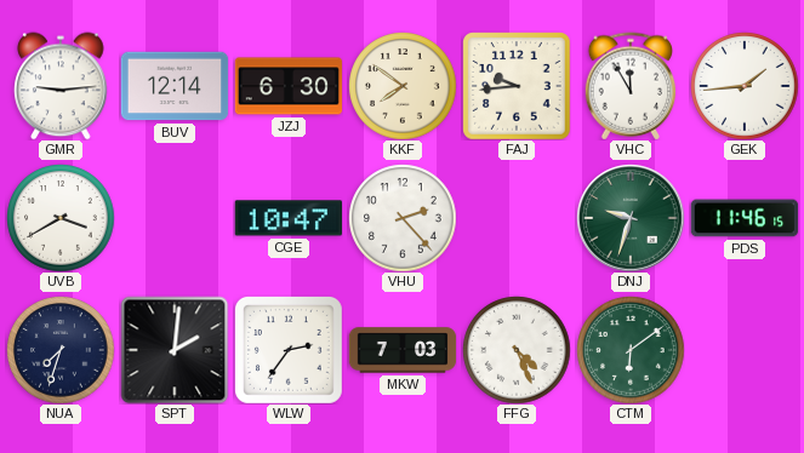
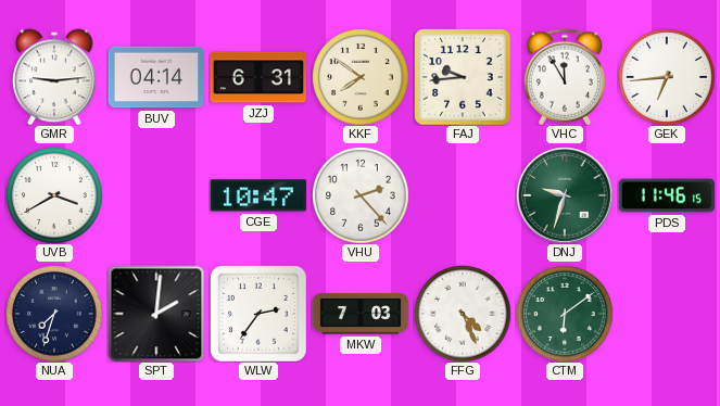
BUV: 12:14 -> 04:14 (156, 77)
JZJ: 6:30 -> 6:31 (258, 77)
GEK: 1:44 -> 6:44 (667, 77)
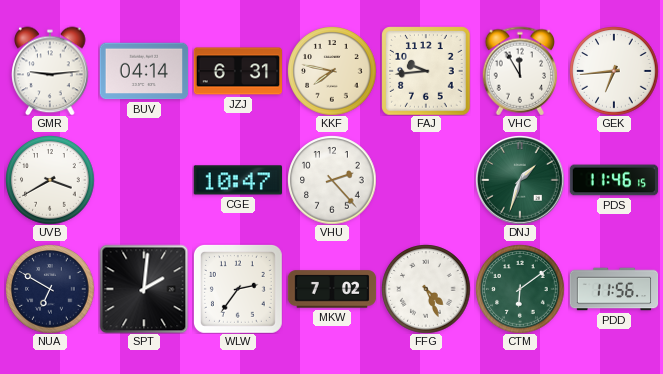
KKF: 7:51 -> 7:47 (332, 71)
DNJ: 9:33 -> 1:33 (520, 180)
NUA: 7:33 -> 6:50 (50, 289)
MKW: 7:03 -> 7:02 (332, 289)
PDD: none -> 11:56 (614, 289)
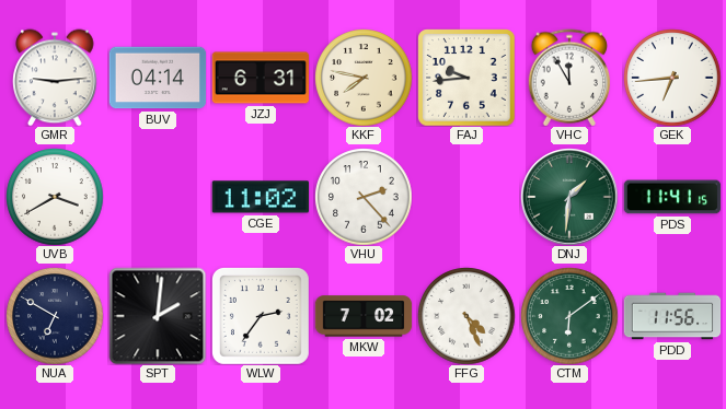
CGE: 10:47 -> 11:02 (260, 197)
DNJ: 1:33 -> 1:31 (569, 197)
PDS: 11:46 -> 11:41 (672, 197)
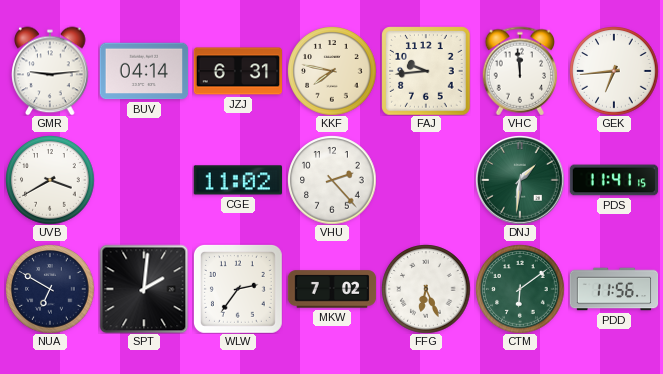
VHC: 11:55 -> 11:59 (519, 71)
FFG: 4:26 -> 6:26 (426, 289)
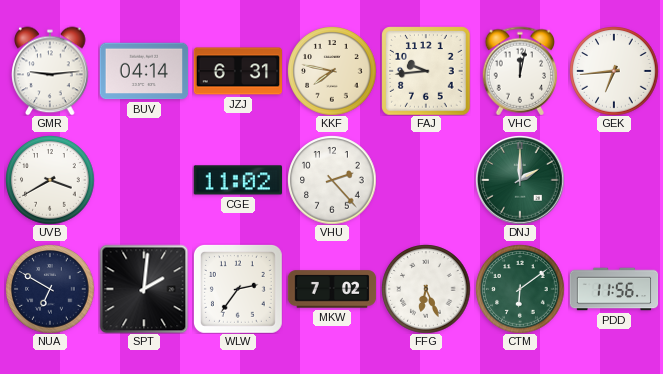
VHC: 11:59 -> 12:02 (519, 71)
DNJ: 1:31 -> 2:00 (520, 180)
PDS: 11:41 -> none (614, 180)
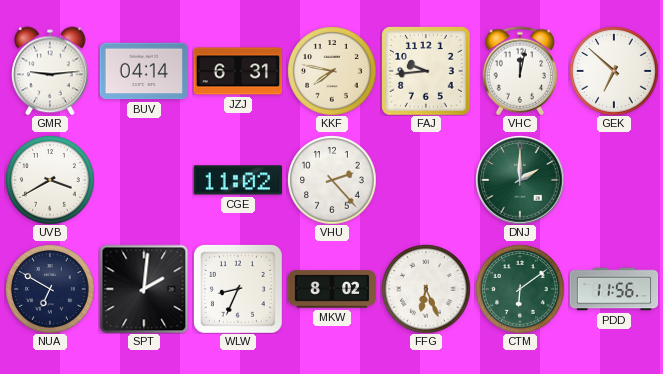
GEK: 6:44 -> 6:52 (614, 71)
WLW: 2:36 -> 8:34 (238, 289)
MKW: 7:02 -> 8:02 (332, 289)
